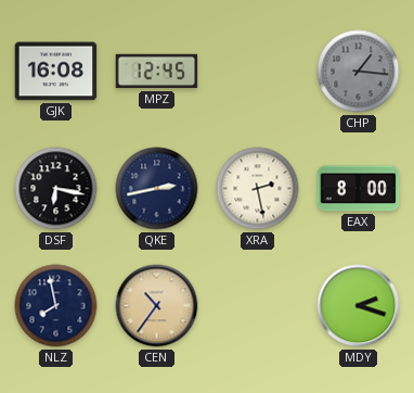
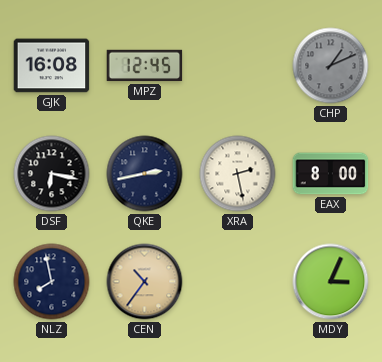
CHP: 1:16 -> 1:11 (331, 66)
MDY: 2:18 -> 3:04 (331, 282)
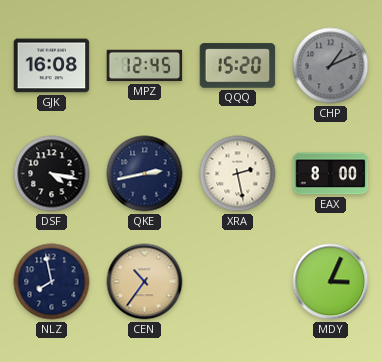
QQQ: none -> 15:20 (238, 66)
DSF: 6:17 -> 4:17 (52, 174)
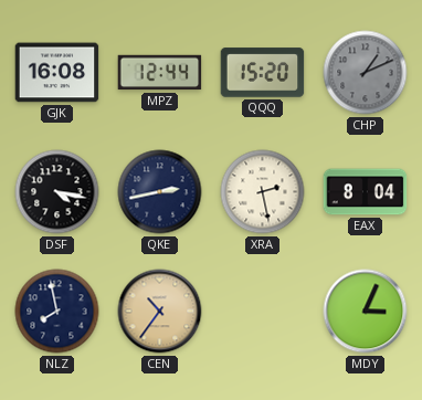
MPZ: 12:45 -> 12:44 (160, 73)
EAX: 8:00 -> 8:04 (366, 192)
